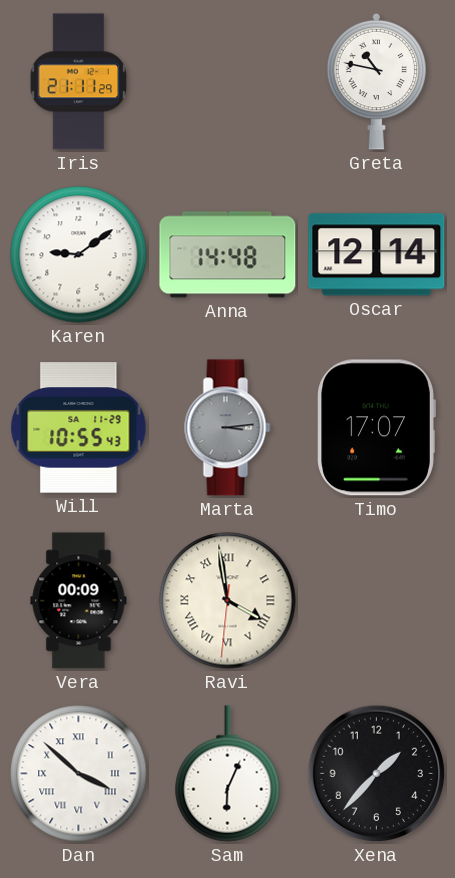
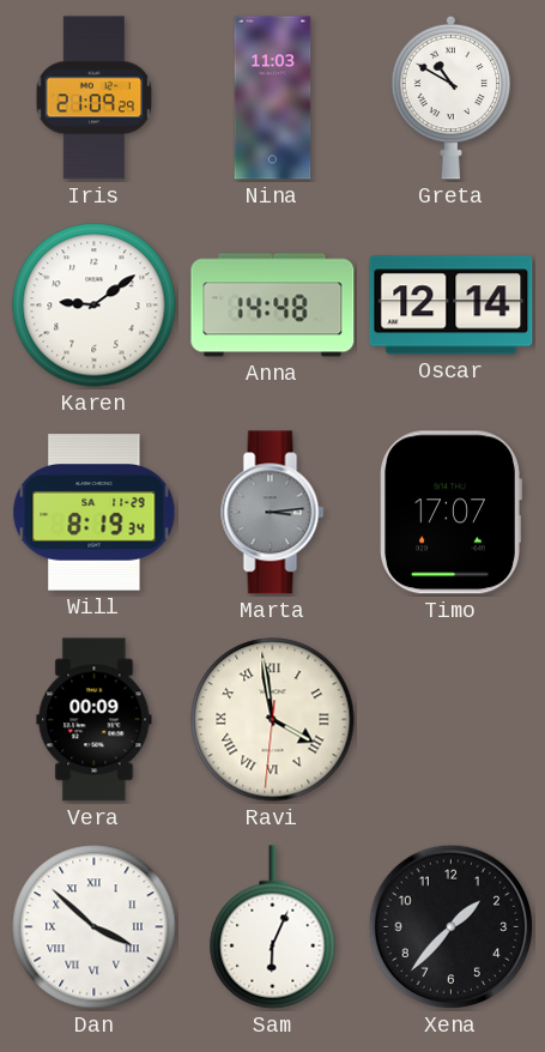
Iris: 21:11 -> 21:09 (95, 98)
Nina: none -> 11:03 (273, 98)
Greta: 10:47 -> 10:50 (452, 97)
Will: 10:55 -> 8:19 (95, 513)
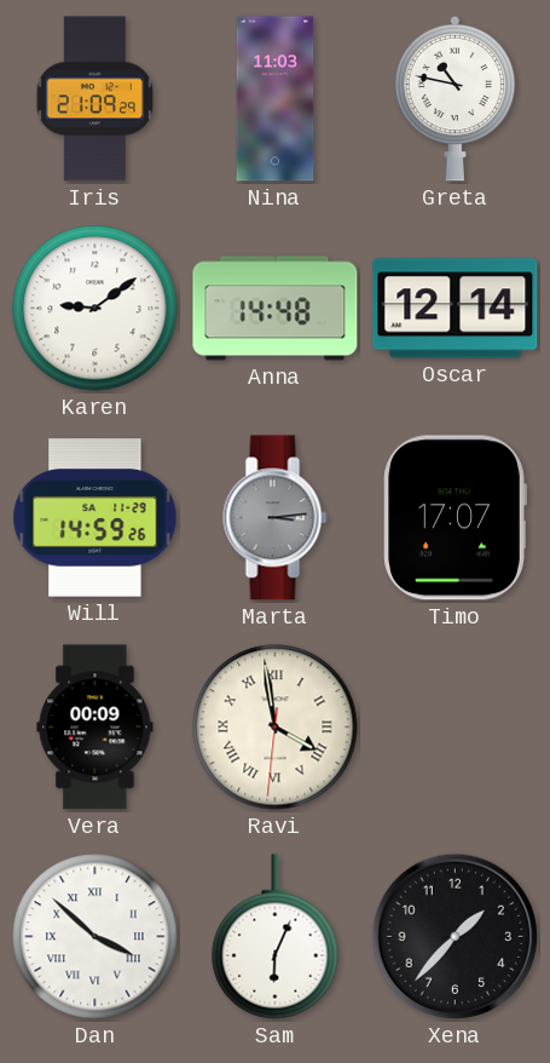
Greta: 10:50 -> 10:47 (456, 98)
Will: 8:19 -> 14:59 (95, 518)
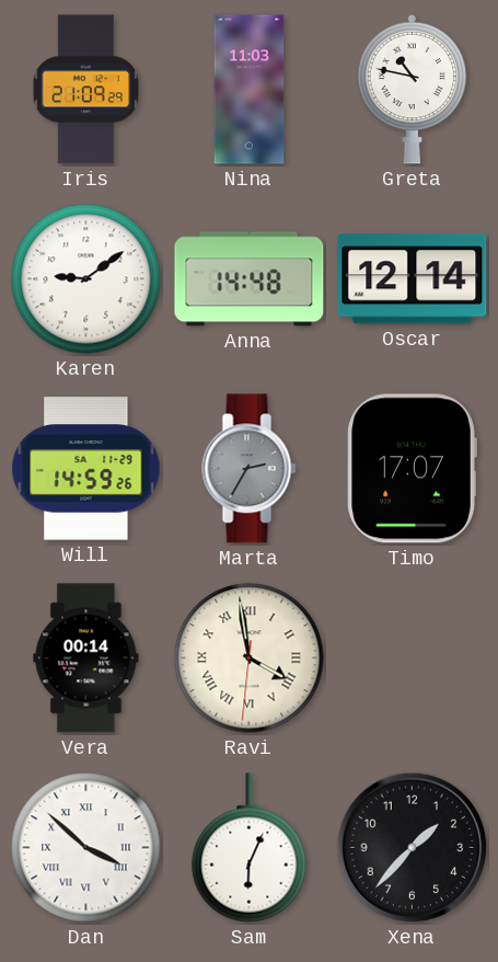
Marta: 3:14 -> 2:35 (250, 469)
Vera: 00:09 -> 00:14 (86, 658)
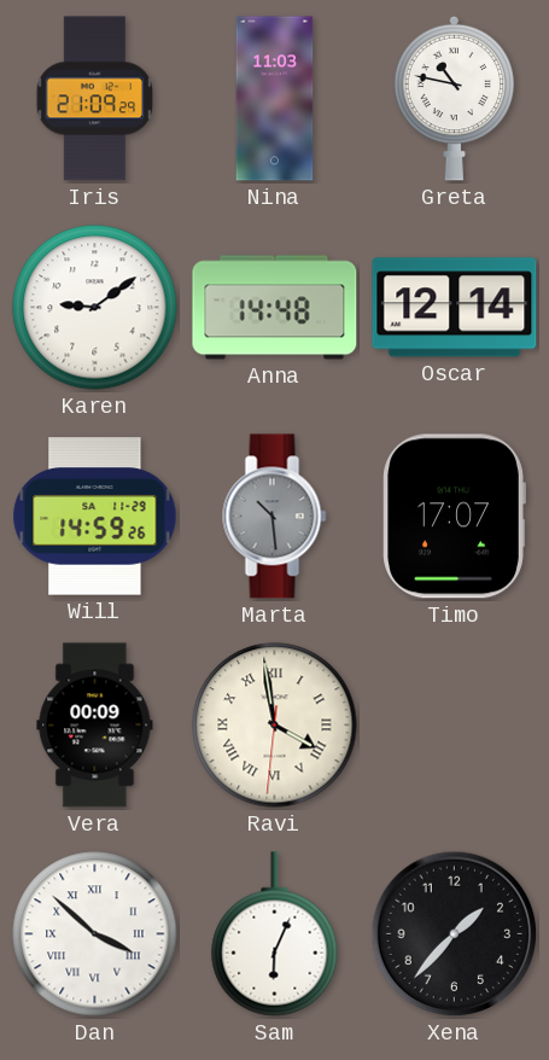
Marta: 2:35 -> 10:29 (275, 517)
Vera: 00:14 -> 00:09 (95, 726)
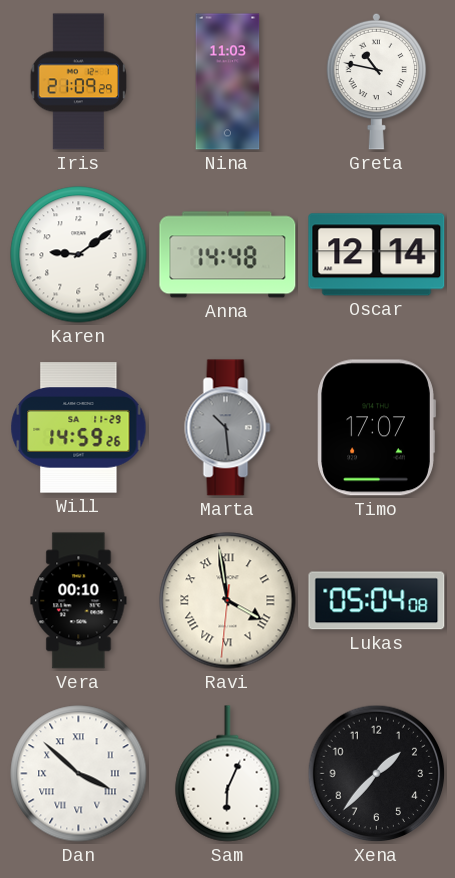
Vera: 00:09 -> 00:10 (79, 601)
Lukas: none -> 05:04 (377, 601)
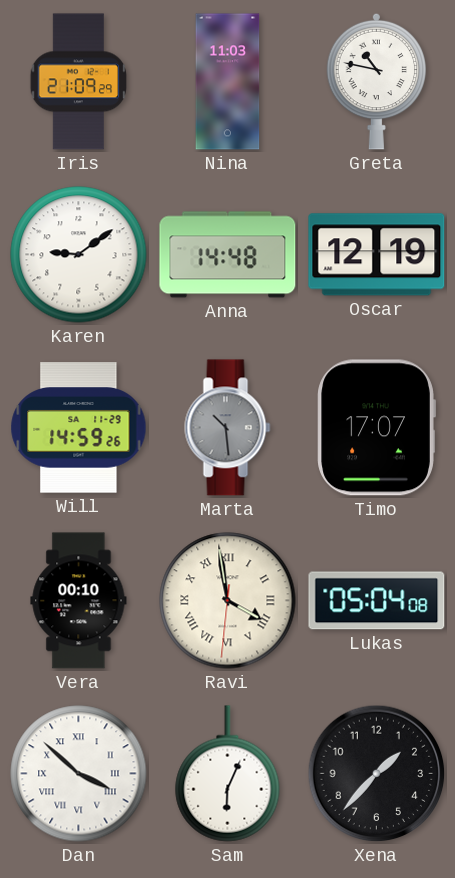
Oscar: 12:14 -> 12:19 (377, 255)
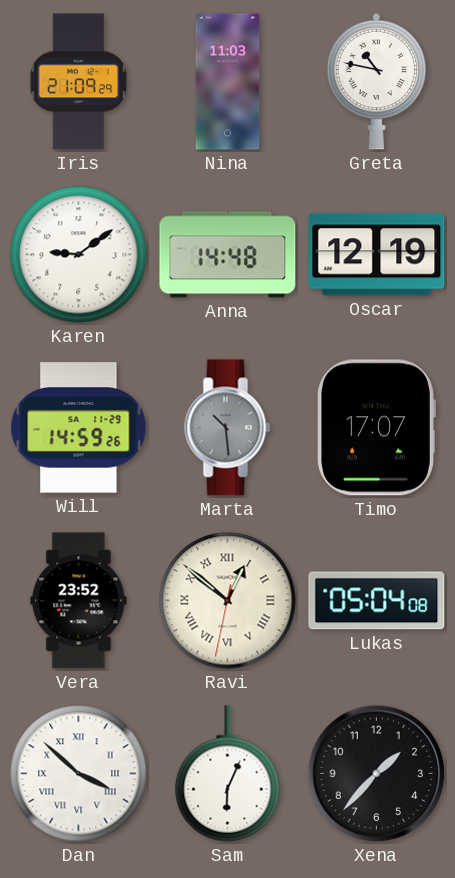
Vera: 00:10 -> 23:52 (79, 601)
Ravi: 3:58 -> 12:51 (228, 601)
